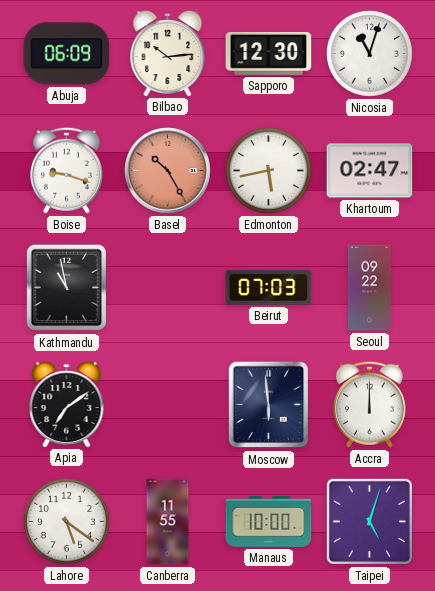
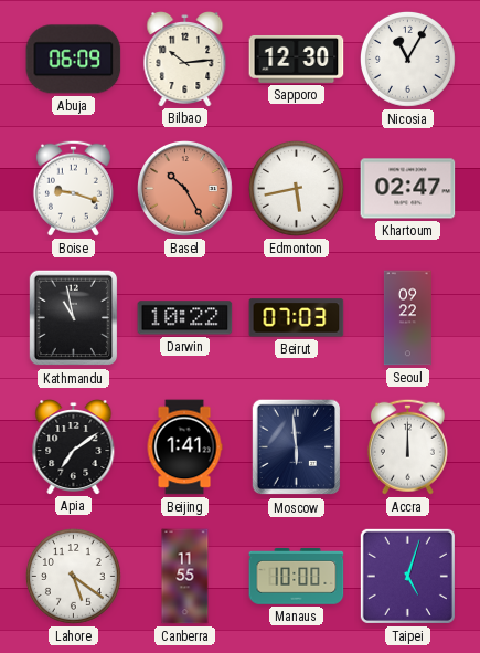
Nicosia: 11:03 -> 11:05 (407, 59)
Darwin: none -> 10:22 (185, 318)
Beijing: none -> 1:41 (184, 447)
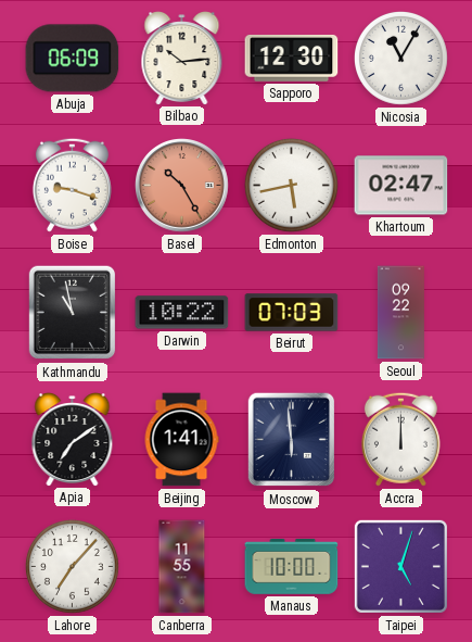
Lahore: 5:21 -> 7:07 (72, 566)
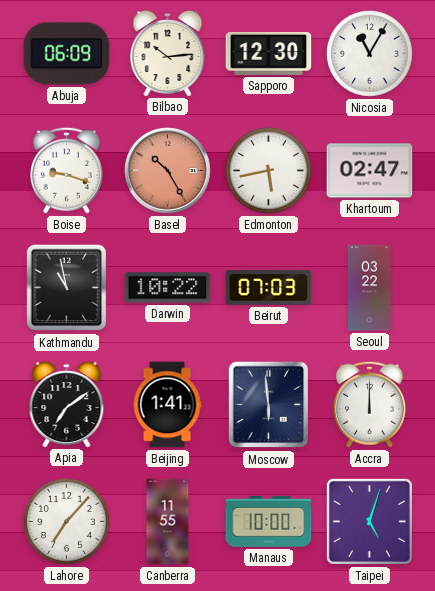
Seoul: 09:22 -> 03:22 (369, 288)
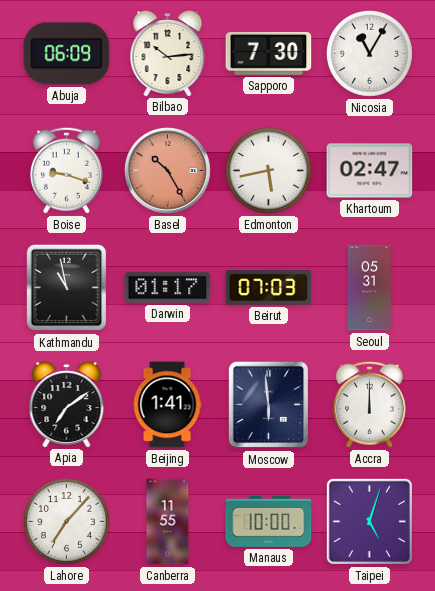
Sapporo: 12:30 -> 7:30 (269, 54)
Darwin: 10:22 -> 01:17 (168, 288)
Seoul: 03:22 -> 05:31 (369, 288)
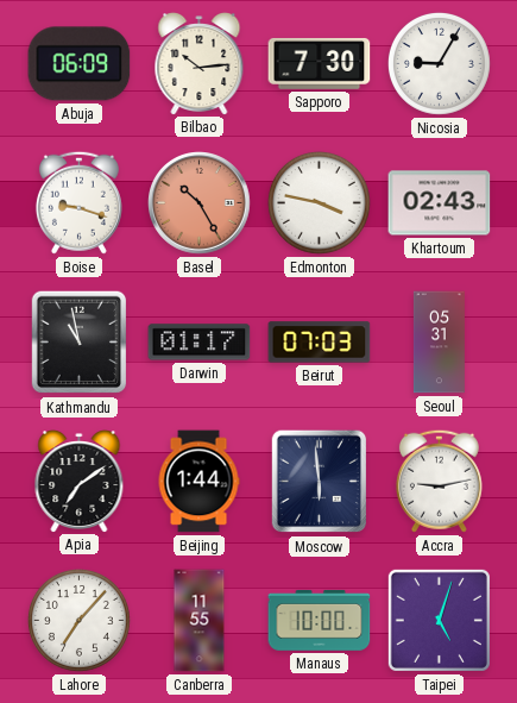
Nicosia: 11:05 -> 9:05 (439, 63)
Edmonton: 5:43 -> 3:47 (319, 202)
Khartoum: 02:47 -> 02:43 (440, 203)
Beijing: 1:41 -> 1:44 (198, 482)
Accra: 12:00 -> 9:13 (439, 481)
